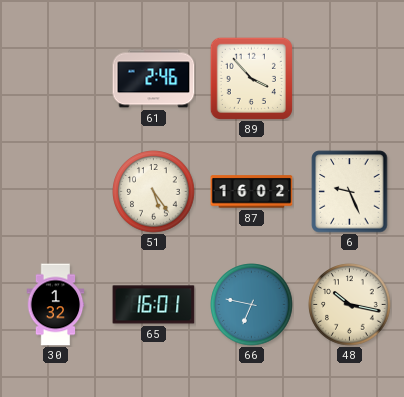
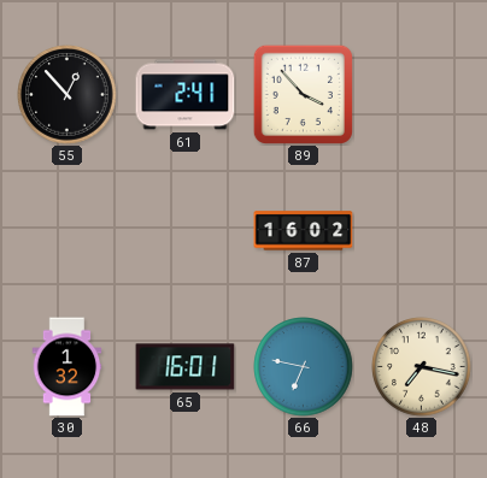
55: none -> 12:53 (68, 95)
61: 2:46 -> 2:41 (186, 95)
51: 5:24 -> none (154, 192)
6: 9:26 -> none (350, 192)
48: 10:17 -> 7:17 (422, 367)
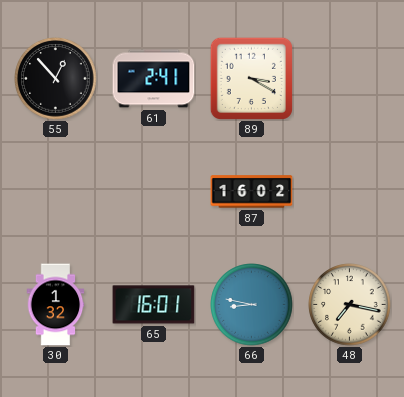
89: 3:53 -> 3:20 (251, 78)
66: 6:47 -> 8:47 (252, 305)
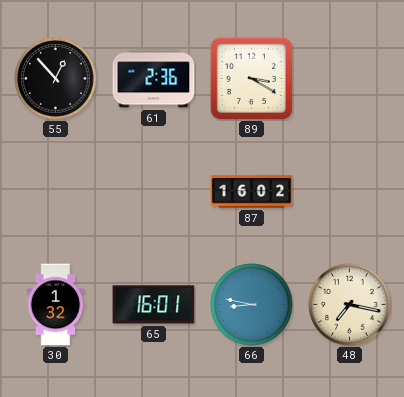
61: 2:41 -> 2:36 (154, 79)
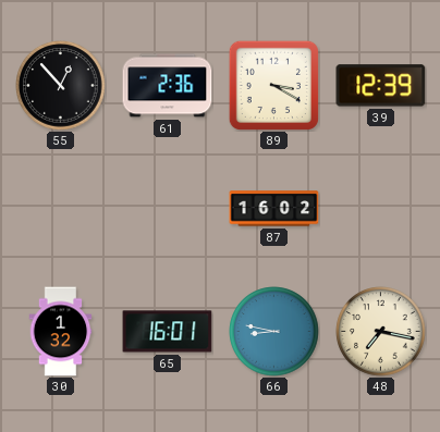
39: none -> 12:39 (381, 86)
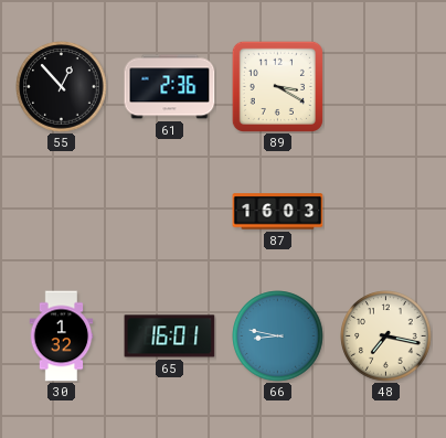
39: 12:39 -> none (381, 86)
87: 16:02 -> 16:03 (278, 212)
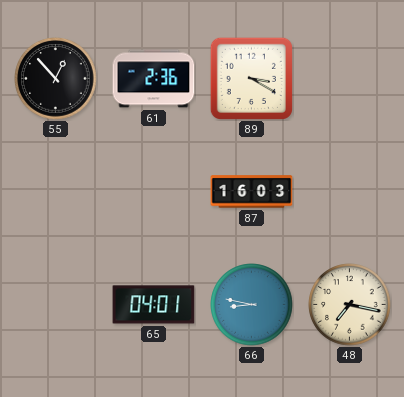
30: 1:32 -> none (62, 336)
65: 16:01 -> 04:01 (154, 305)
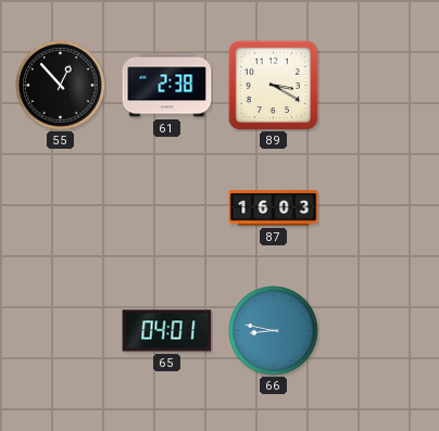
61: 2:36 -> 2:38 (167, 86)
48: 7:17 -> none (350, 305)
